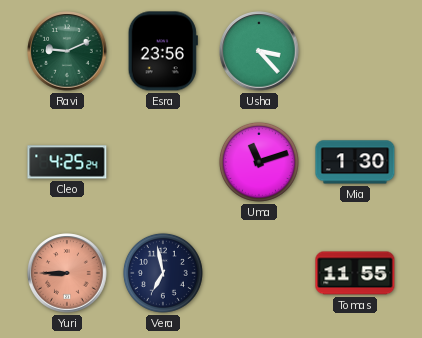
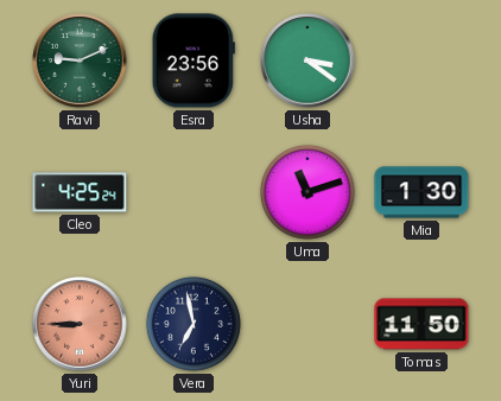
Usha: 3:23 -> 3:21 (307, 61)
Tomas: 11:55 -> 11:50 (421, 324)
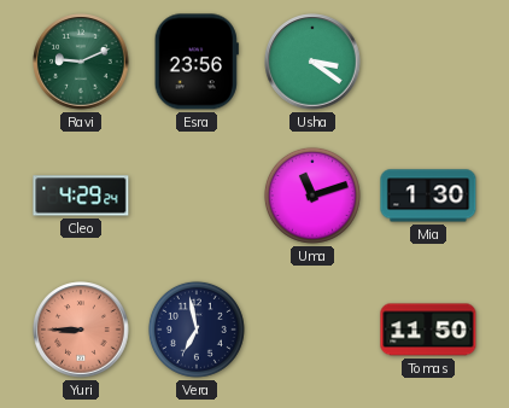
Cleo: 4:25 -> 4:29 (81, 196)
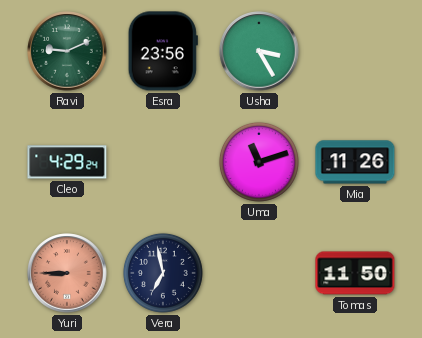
Usha: 3:21 -> 3:25 (259, 51)
Mia: 1:30 -> 11:26 (355, 162)
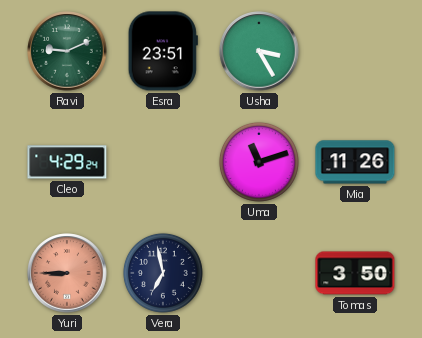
Esra: 23:56 -> 23:51 (163, 51)
Tomas: 11:50 -> 3:50 (355, 273)
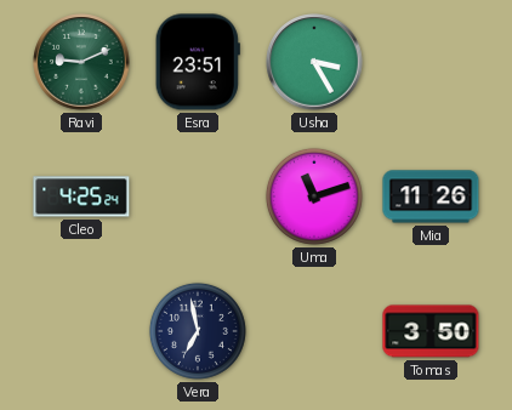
Cleo: 4:29 -> 4:25 (81, 197)
Yuri: 8:45 -> none (67, 273)
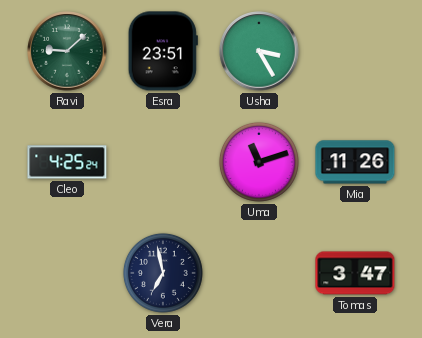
Ravi: 9:11 -> 9:08 (67, 51)
Tomas: 3:50 -> 3:47 (355, 273)
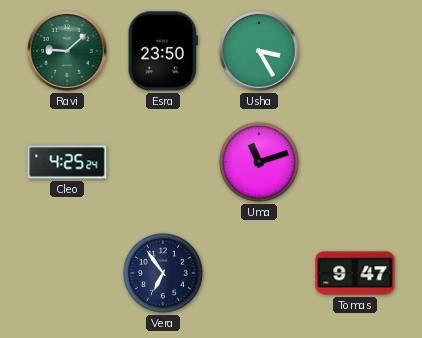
Esra: 23:51 -> 23:50 (163, 51)
Mia: 11:26 -> none (355, 162)
Vera: 6:58 -> 6:54 (163, 273)
Tomas: 3:47 -> 9:47 (355, 273)
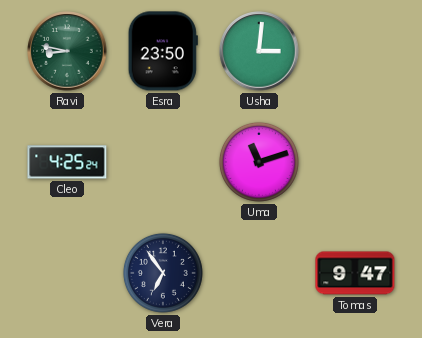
Ravi: 9:08 -> 8:47 (67, 51)
Usha: 3:25 -> 3:01 (259, 51)
